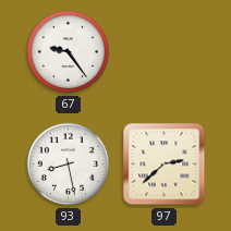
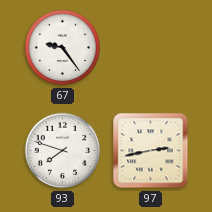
93: 8:28 -> 7:48 (63, 151)
97: 2:38 -> 2:43 (151, 151)
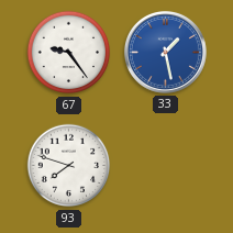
33: none -> 1:28 (165, 52)
97: 2:43 -> none (151, 151)
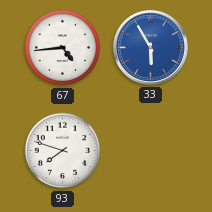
67: 9:24 -> 4:44 (63, 48)
33: 1:28 -> 5:55 (150, 47)
